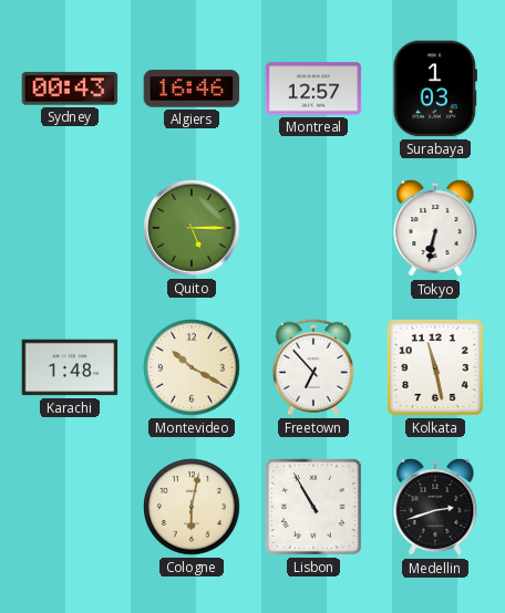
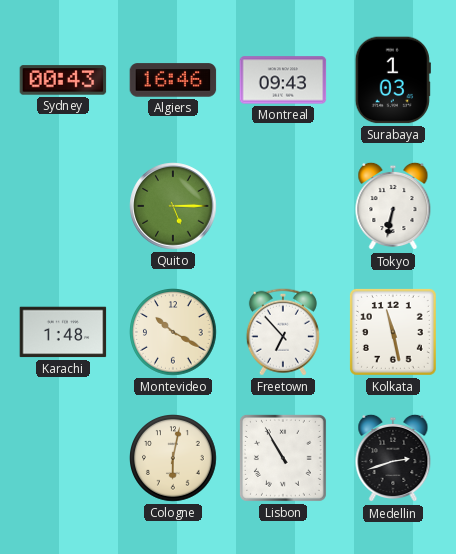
Montreal: 12:57 -> 09:43 (283, 80)
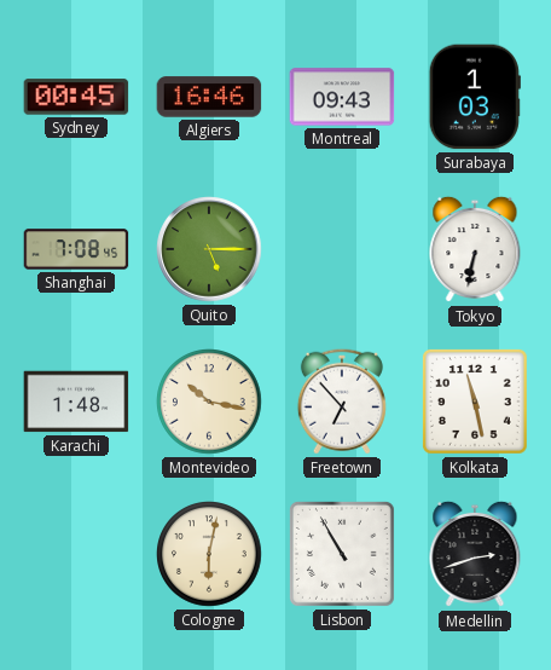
Sydney: 00:43 -> 00:45 (76, 97)
Shanghai: none -> 7:08 (76, 249)
Montevideo: 10:20 -> 10:17 (209, 402)
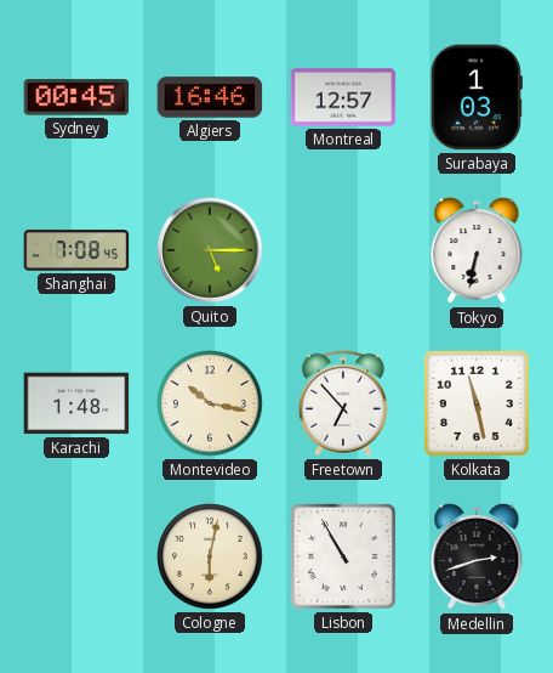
Montreal: 09:43 -> 12:57 (343, 97)
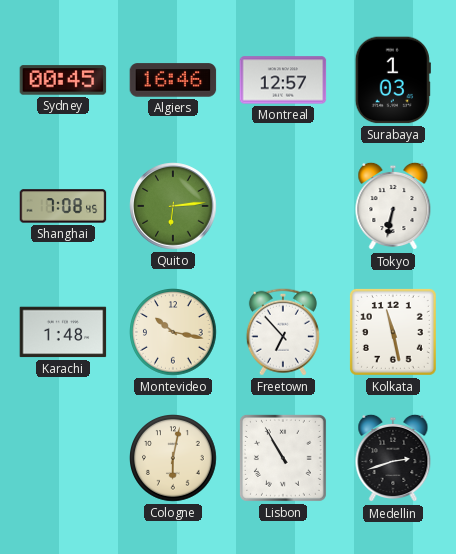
Quito: 5:15 -> 6:14 (173, 206)
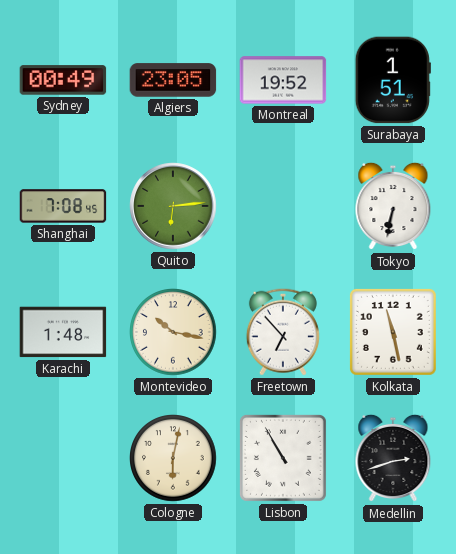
Sydney: 00:45 -> 00:49 (63, 80)
Algiers: 16:46 -> 23:05 (173, 80)
Montreal: 12:57 -> 19:52 (283, 80)
Surabaya: 1:03 -> 1:51 (393, 80)
